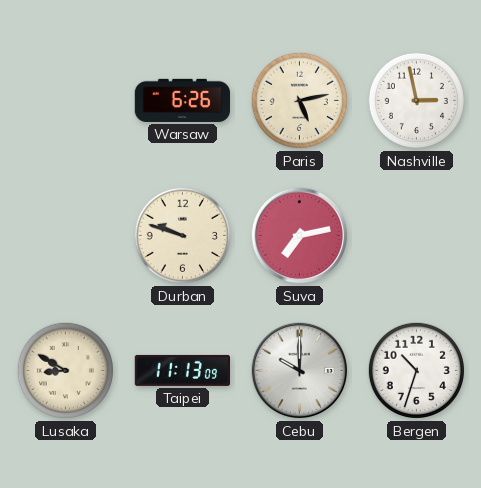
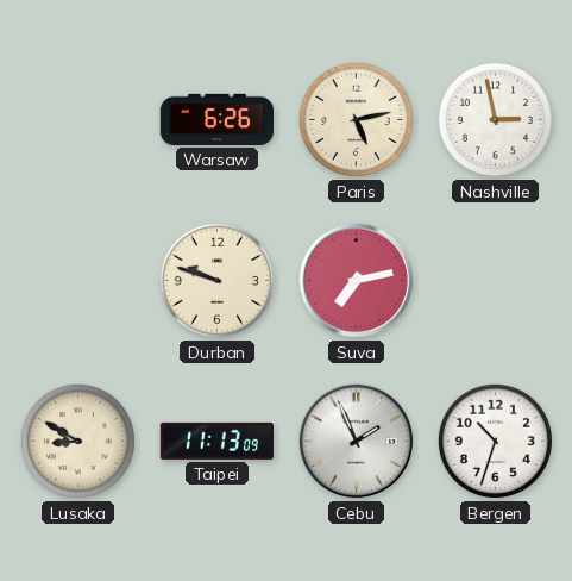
Cebu: 10:00 -> 1:56 (357, 442)
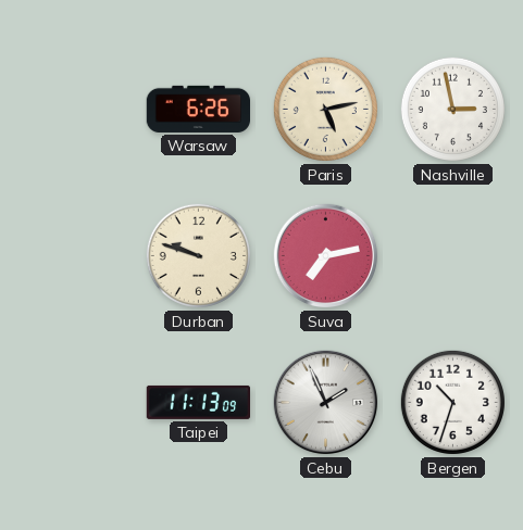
Lusaka: 8:50 -> none (77, 441)
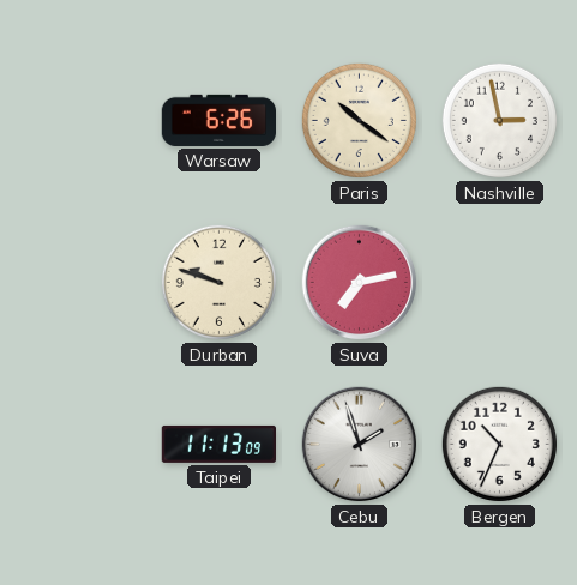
Paris: 5:13 -> 10:21 (359, 120)
Cebu: 1:56 -> 1:57 (360, 445)
Bergen: 10:33 -> 10:34 (499, 444)
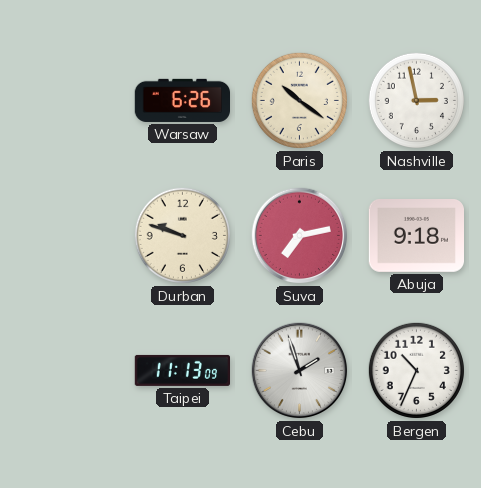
Abuja: none -> 9:18 (416, 236)
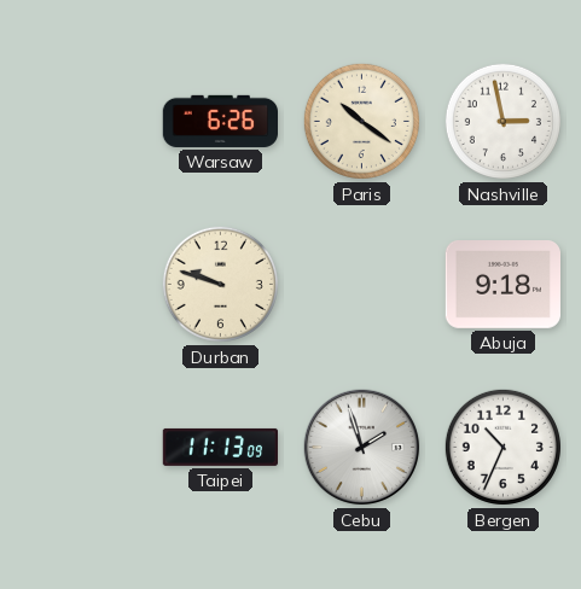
Suva: 7:13 -> none (300, 236)
